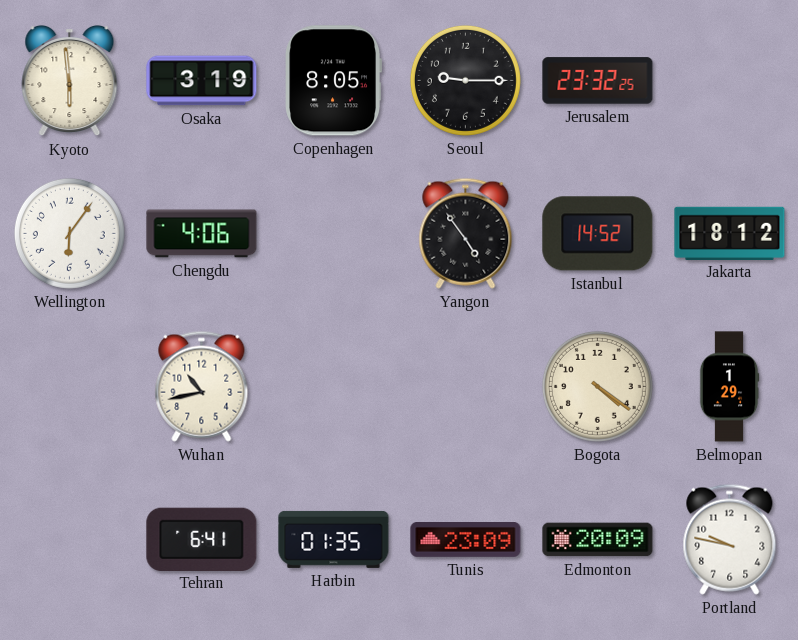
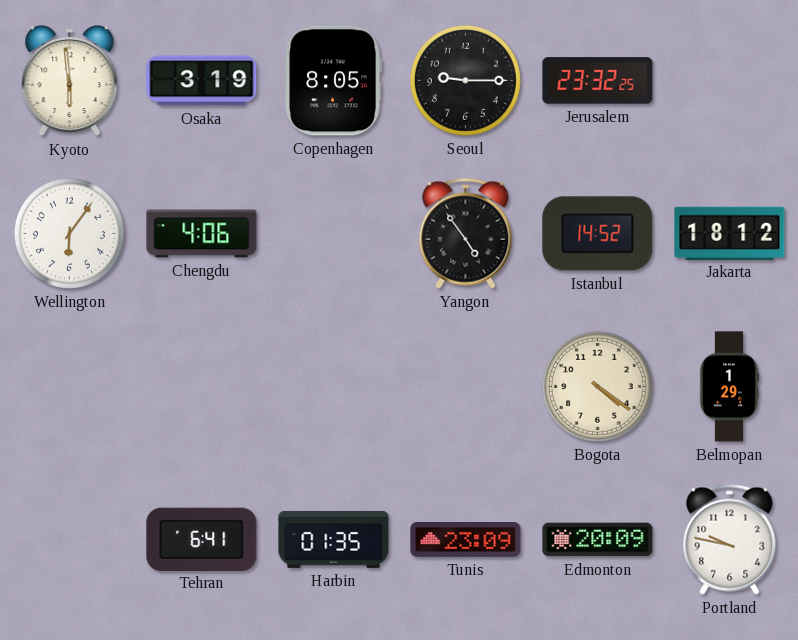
Wuhan: 10:43 -> none (202, 386)
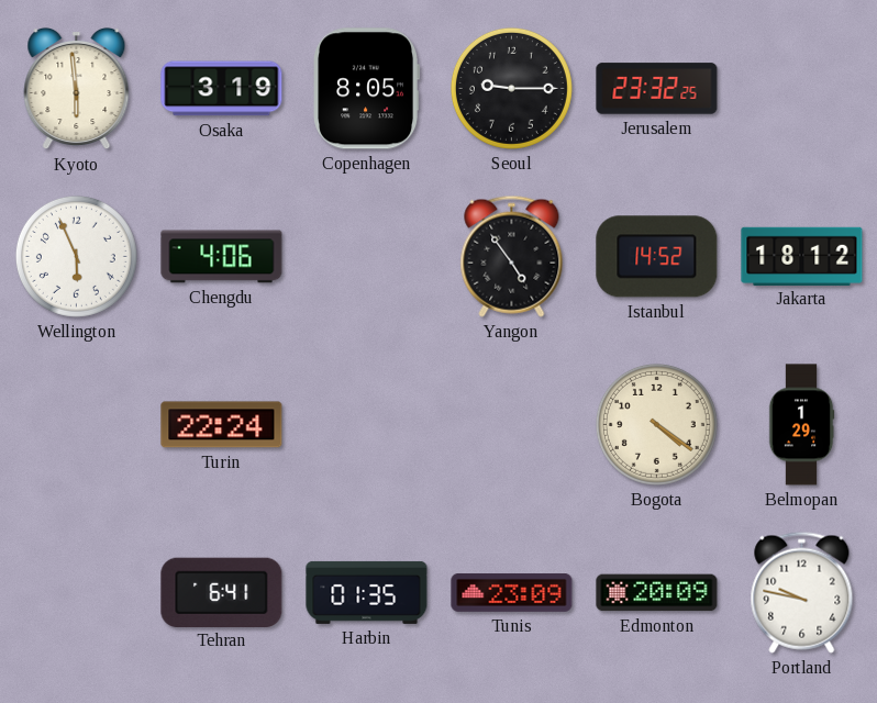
Wellington: 6:06 -> 5:56 (76, 256)
Turin: none -> 22:24 (222, 425)
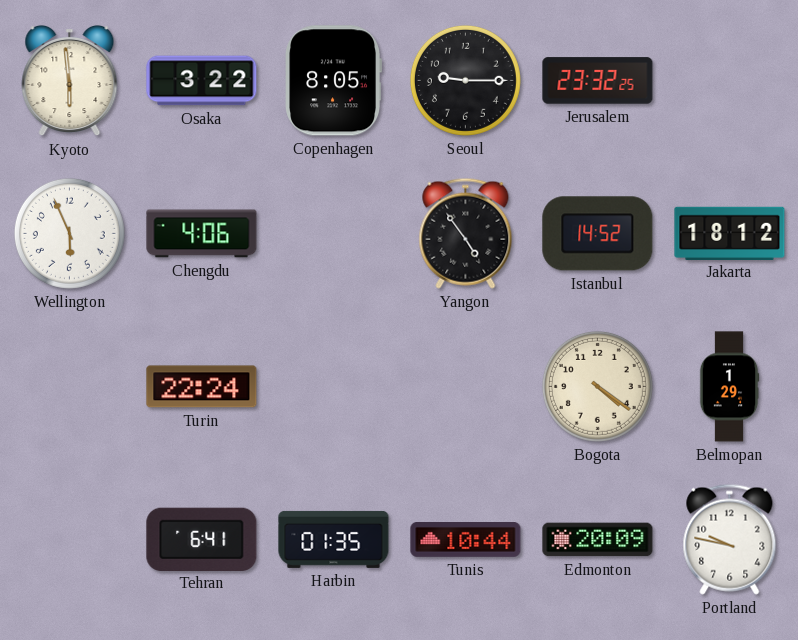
Osaka: 3:19 -> 3:22 (202, 81)
Tunis: 23:09 -> 10:44 (466, 540)
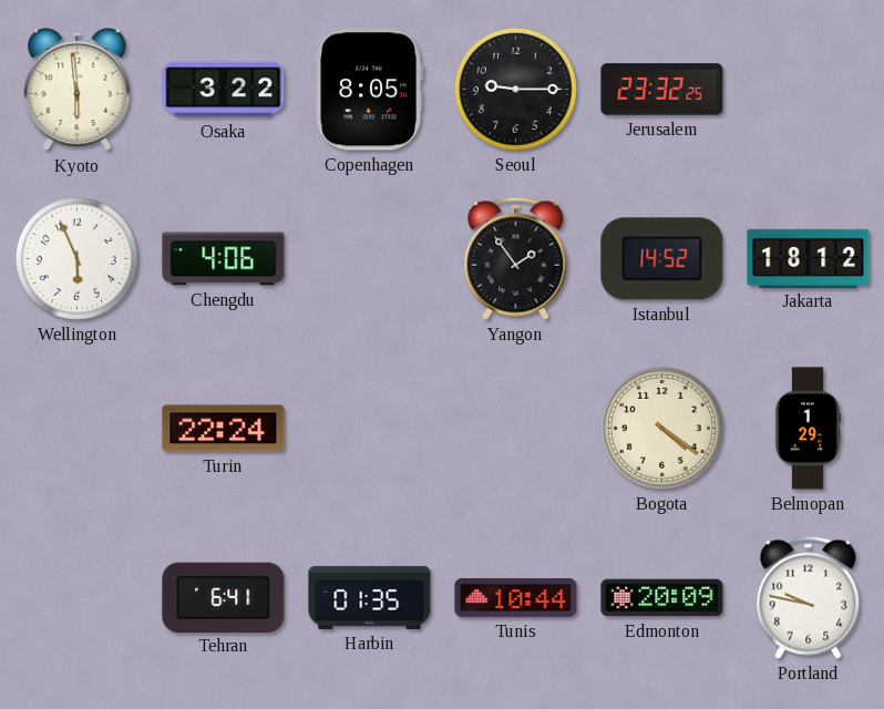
Yangon: 4:54 -> 1:54 (516, 258)
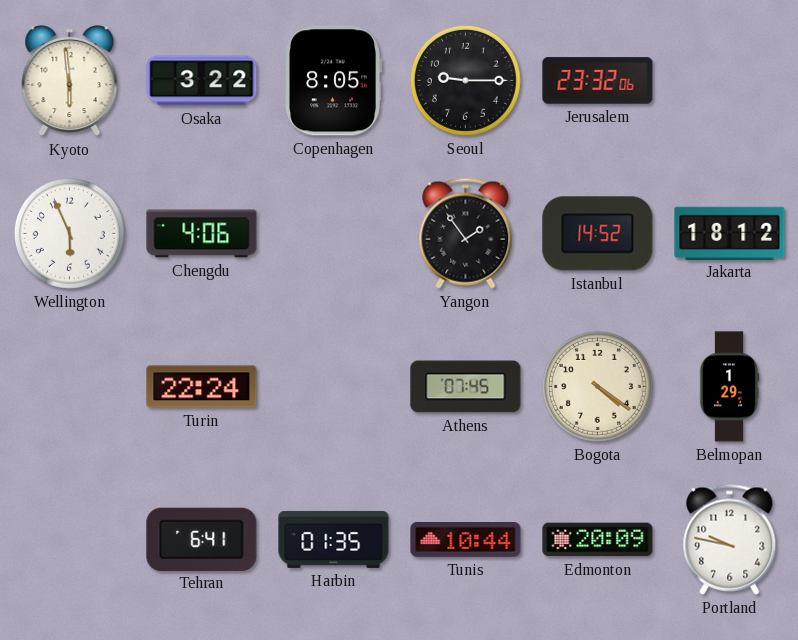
Jerusalem: 23:32:25 -> 23:32:06 (598, 81)
Athens: none -> 07:45 (466, 387)
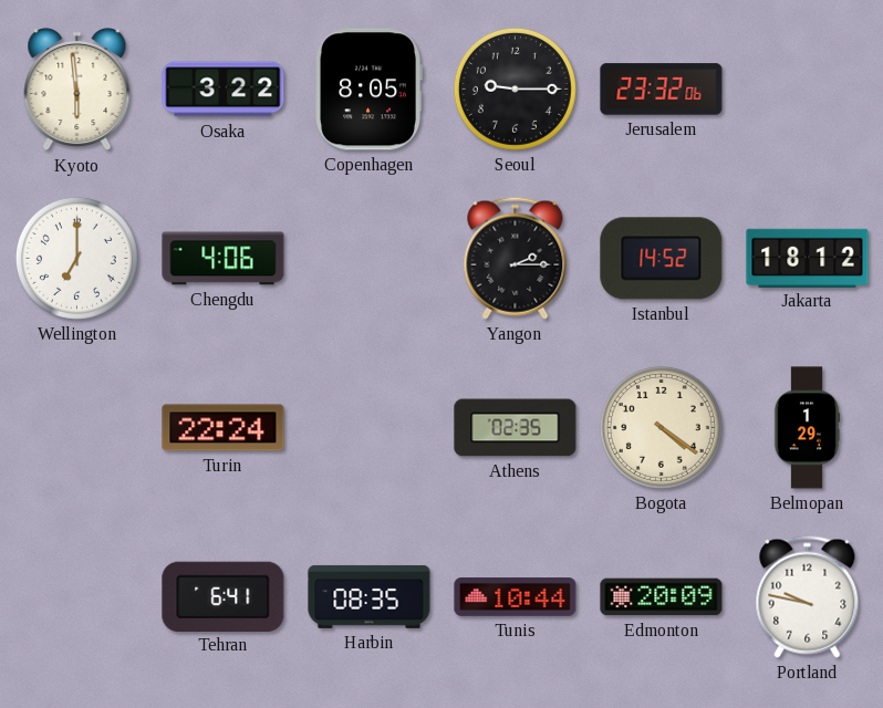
Wellington: 5:56 -> 7:00 (76, 258)
Yangon: 1:54 -> 2:15 (516, 258)
Athens: 07:45 -> 02:35 (516, 428)
Harbin: 01:35 -> 08:35 (370, 596)
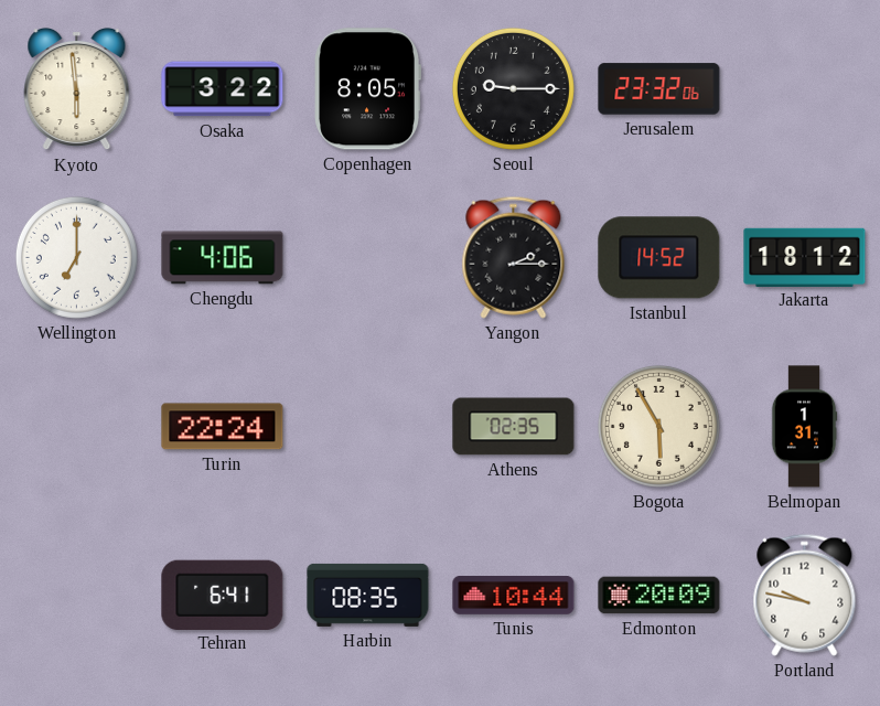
Bogota: 4:21 -> 5:55 (658, 426)
Belmopan: 1:29 -> 1:31 (804, 427)
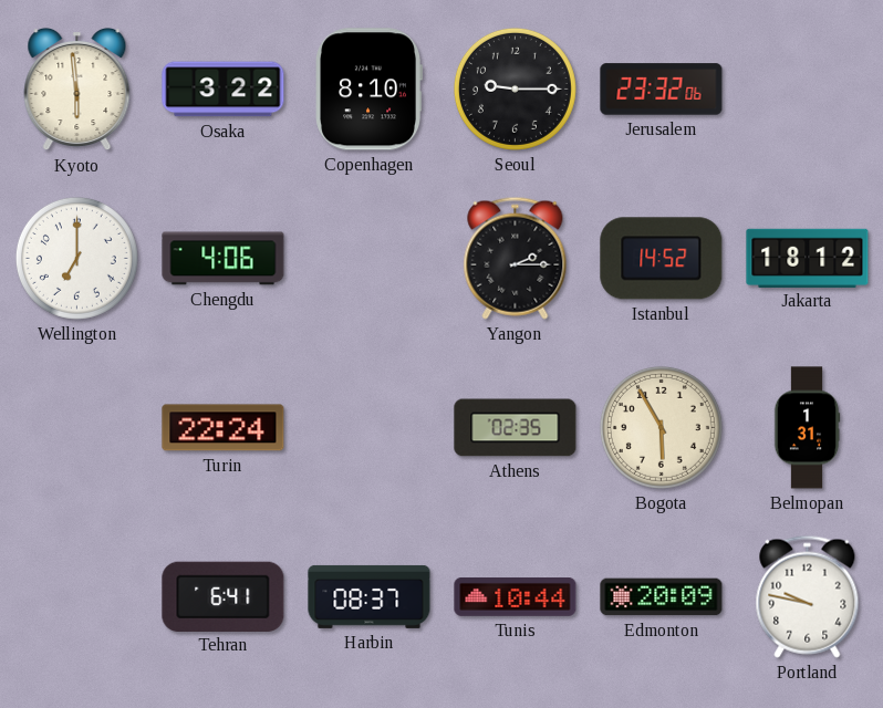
Copenhagen: 8:05 -> 8:10 (368, 90)
Harbin: 08:35 -> 08:37 (370, 596)
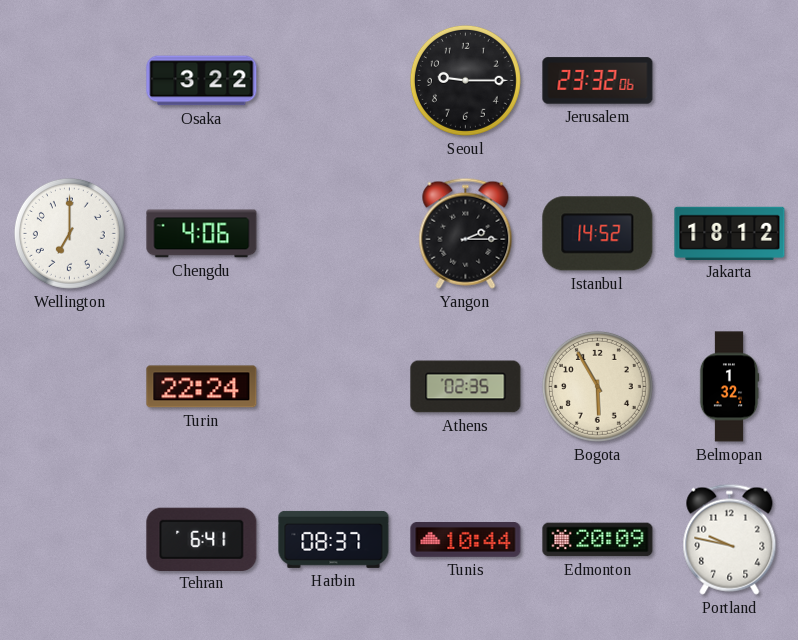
Kyoto: 5:59 -> none (77, 90)
Copenhagen: 8:10 -> none (368, 90)
Belmopan: 1:31 -> 1:32 (729, 387)
